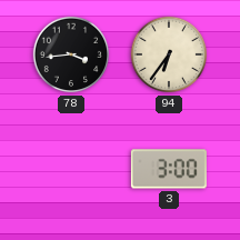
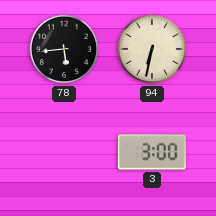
78: 3:44 -> 5:44 (64, 49)
94: 6:36 -> 6:32 (152, 49)
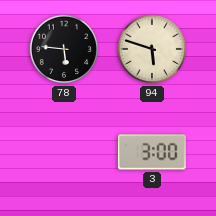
78: 5:44 -> 5:46 (64, 49)
94: 6:32 -> 5:48 (152, 49)
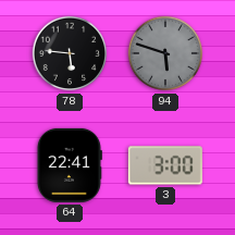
94 dial: cream -> grey (165, 53)
64: none -> 22:41 (69, 165)
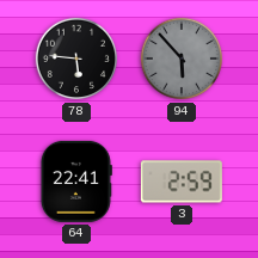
94: 5:48 -> 5:53 (182, 59)
3: 3:00 -> 2:59 (182, 182)
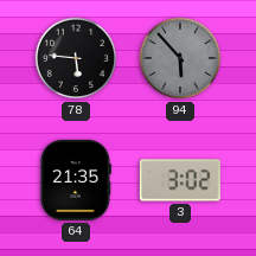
64: 22:41 -> 21:35 (75, 180)
3: 2:59 -> 3:02 (180, 180)
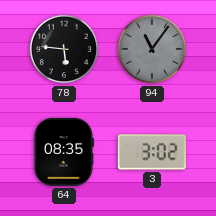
94: 5:53 -> 11:06 (152, 49)
64: 21:35 -> 08:35 (63, 152)
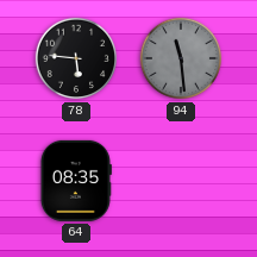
94: 11:06 -> 11:29 (181, 58)
3: 3:02 -> none (152, 152)
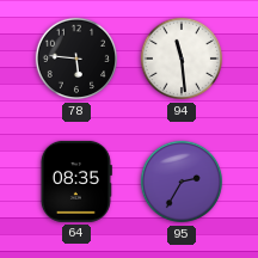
94 dial: grey -> white (182, 59)
95: none -> 2:35 (182, 182)
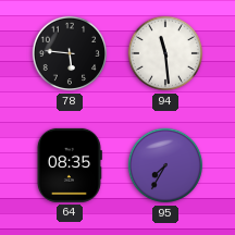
95: 2:35 -> 7:35 (165, 165)
